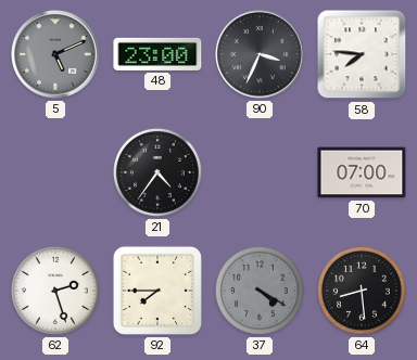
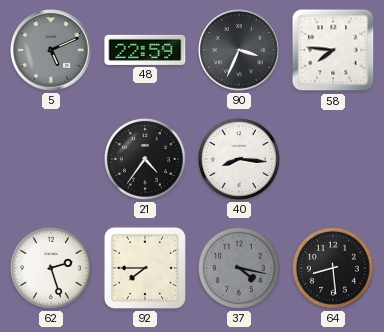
48: 23:00 -> 22:59 (145, 50)
40: none -> 8:16 (239, 159)
70: 07:00 -> none (362, 172)
37: 4:20 -> 4:17 (239, 268)
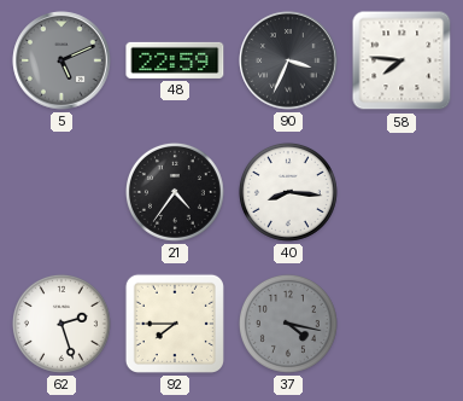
64: 8:29 -> none (333, 268)
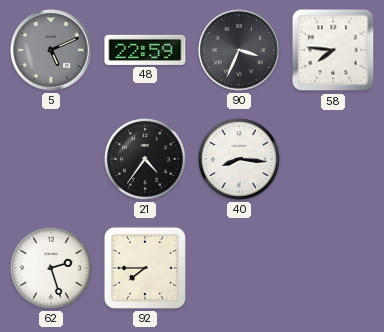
37: 4:17 -> none (288, 324)
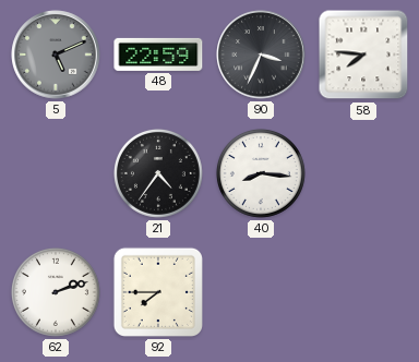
62: 2:27 -> 2:12 (56, 292)
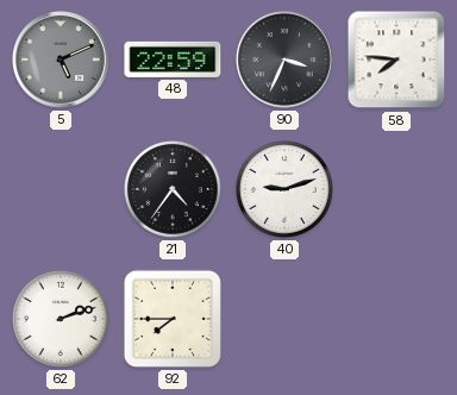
40: 8:16 -> 9:12 (284, 189)
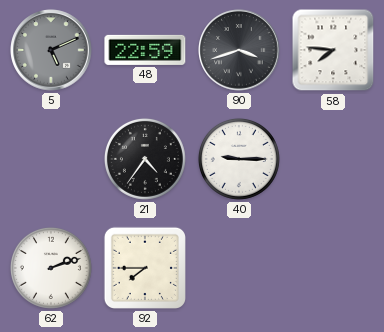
90: 3:34 -> 3:42 (239, 50)
40: 9:12 -> 9:15 (239, 159)
